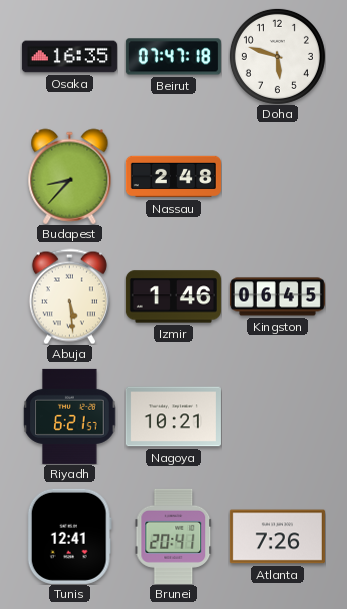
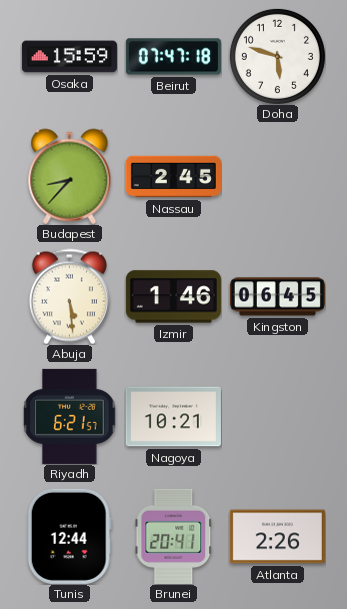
Osaka: 16:35 -> 15:59 (69, 57)
Nassau: 2:48 -> 2:45 (173, 177)
Tunis: 12:41 -> 12:44 (69, 536)
Atlanta: 7:26 -> 2:26 (277, 537)
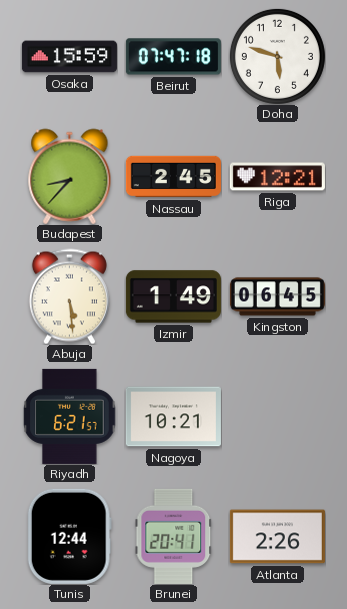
Riga: none -> 12:21 (277, 177)
Izmir: 1:46 -> 1:49 (173, 297)
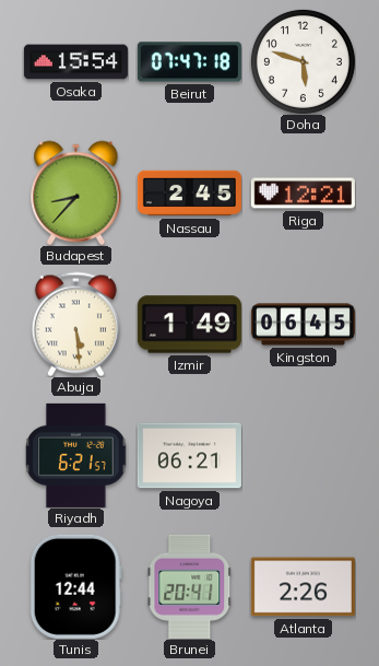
Osaka: 15:59 -> 15:54 (75, 62)
Nagoya: 10:21 -> 06:21 (189, 456)
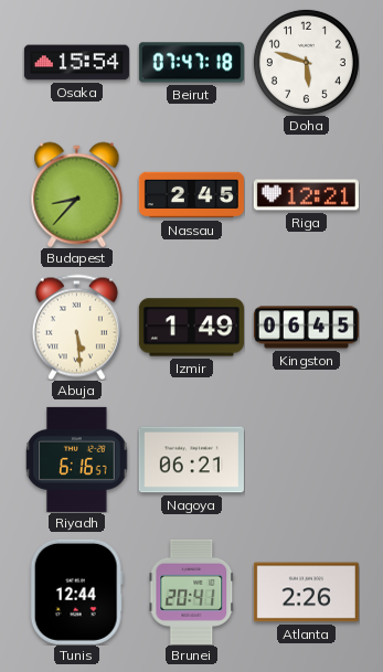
Riyadh: 6:21 -> 6:16 (77, 459)
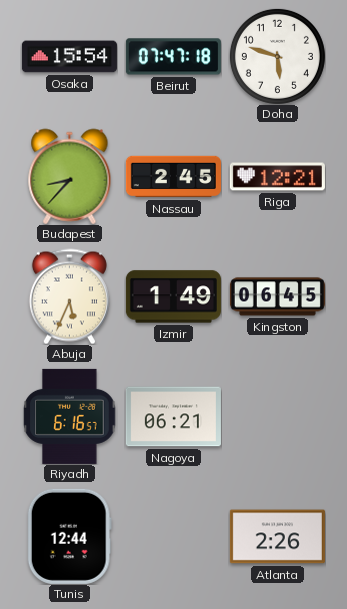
Abuja: 5:29 -> 5:34 (69, 296)
Brunei: 20:41 -> none (192, 591)
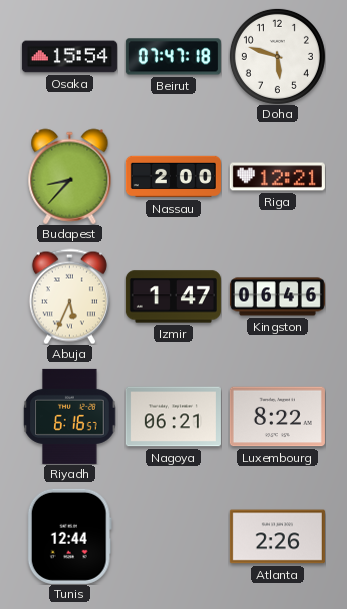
Nassau: 2:45 -> 2:00 (173, 177)
Izmir: 1:49 -> 1:47 (173, 297)
Kingston: 06:45 -> 06:46 (277, 297)
Luxembourg: none -> 8:22 (277, 417)
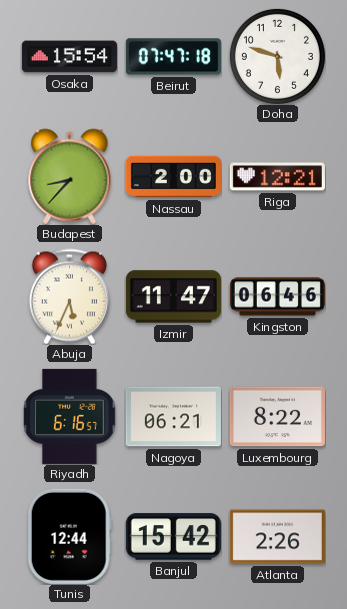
Izmir: 1:47 -> 11:47 (173, 297)
Banjul: none -> 15:42 (173, 537)
